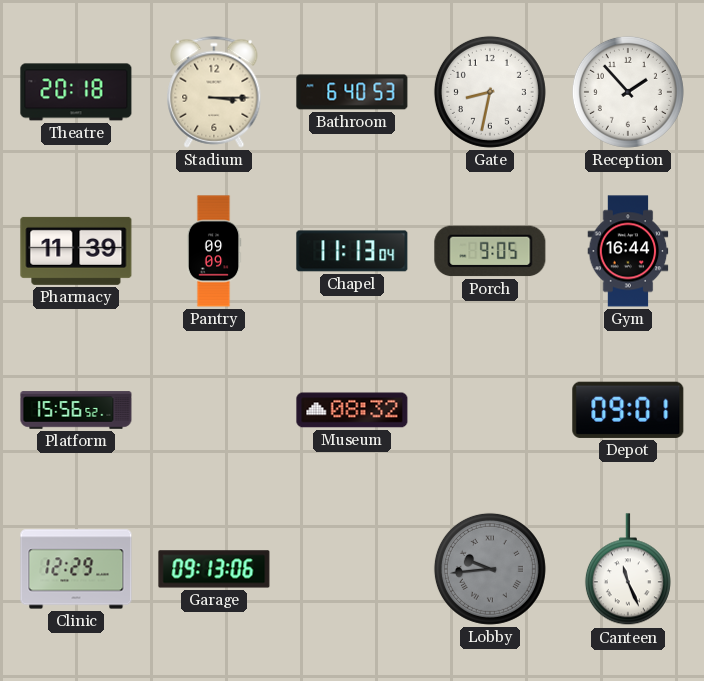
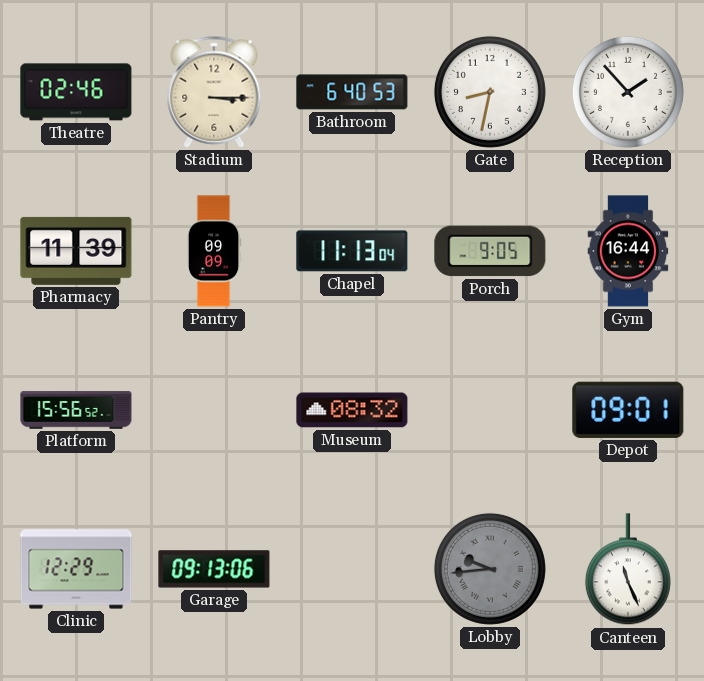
Theatre: 20:18 -> 02:46 (76, 92)
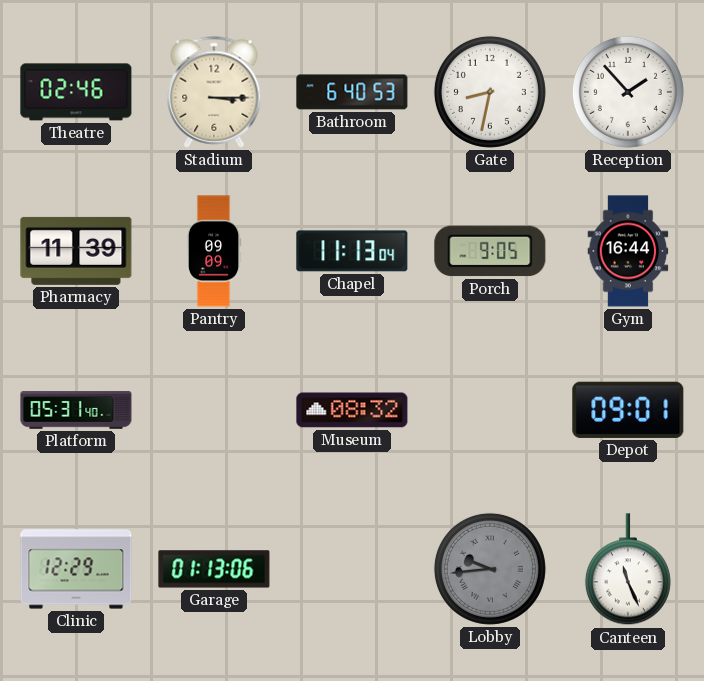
Platform: 15:56 -> 05:31 (76, 410)
Garage: 09:13 -> 01:13 (214, 569)
